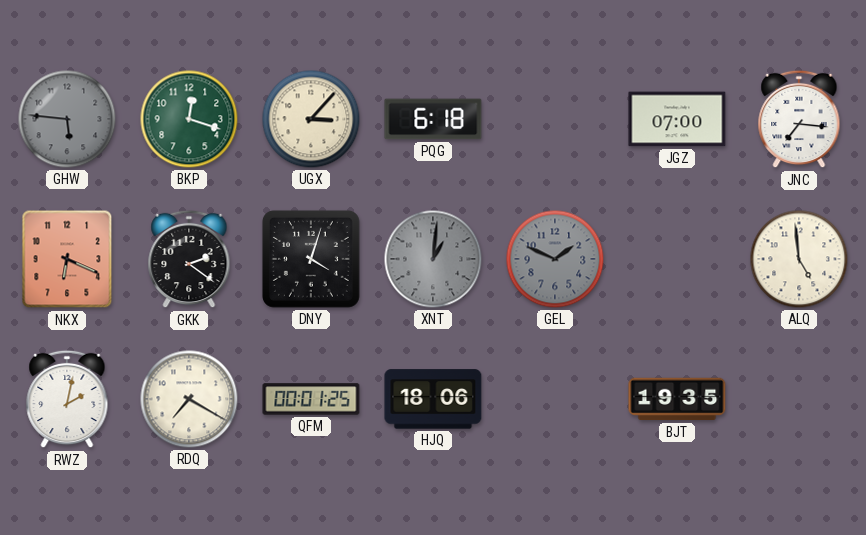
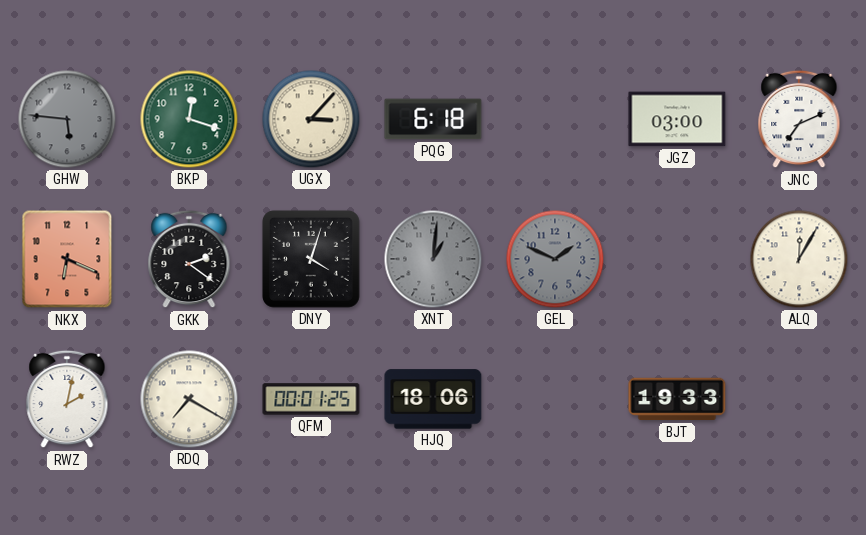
JGZ: 07:00 -> 03:00 (677, 119)
JNC: 7:16 -> 7:11 (799, 119)
ALQ: 4:59 -> 12:05 (799, 259)
BJT: 19:35 -> 19:33 (677, 399)
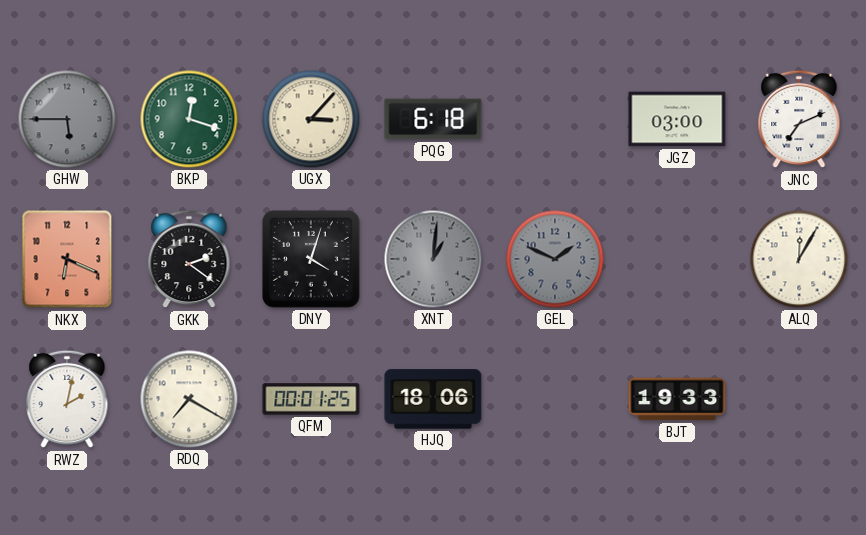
GHW: 5:46 -> 5:45 (67, 119)
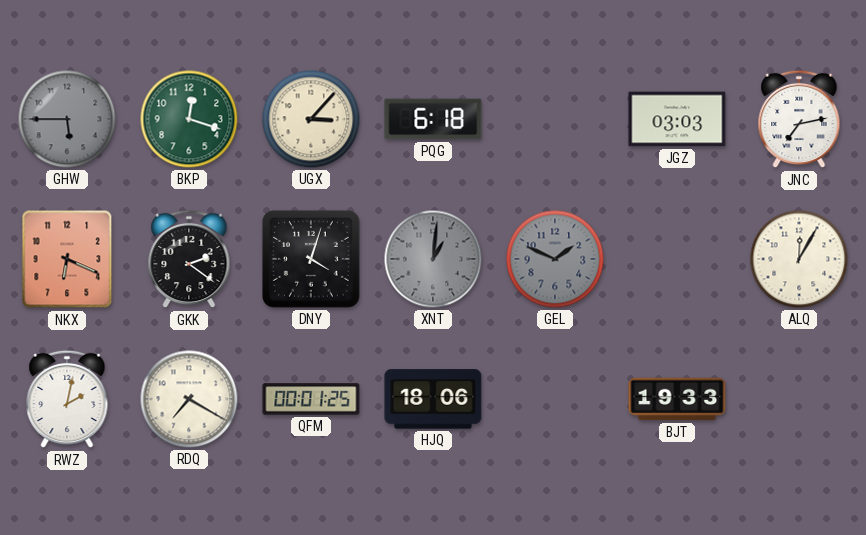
JGZ: 03:00 -> 03:03 (677, 119)
JNC: 7:11 -> 7:13 (799, 119)
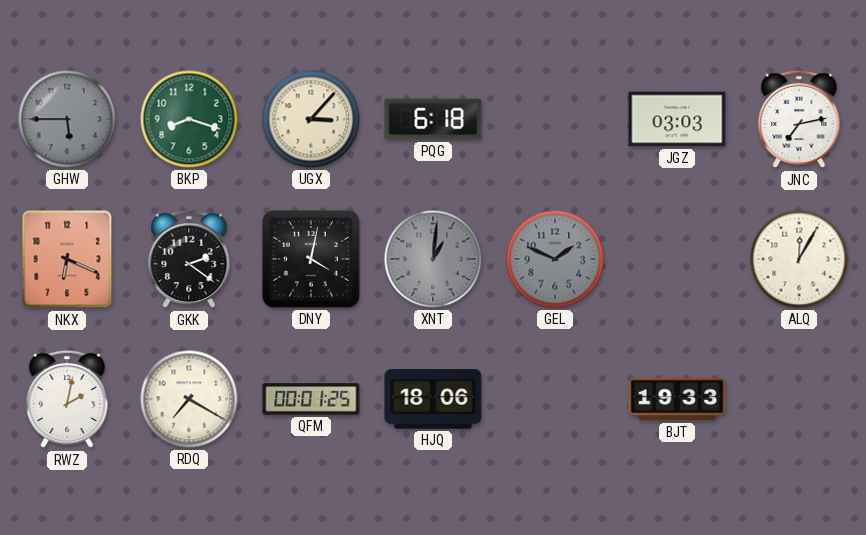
BKP: 12:18 -> 8:18 (189, 119)
DNY: 4:03 -> 4:02 (311, 259)
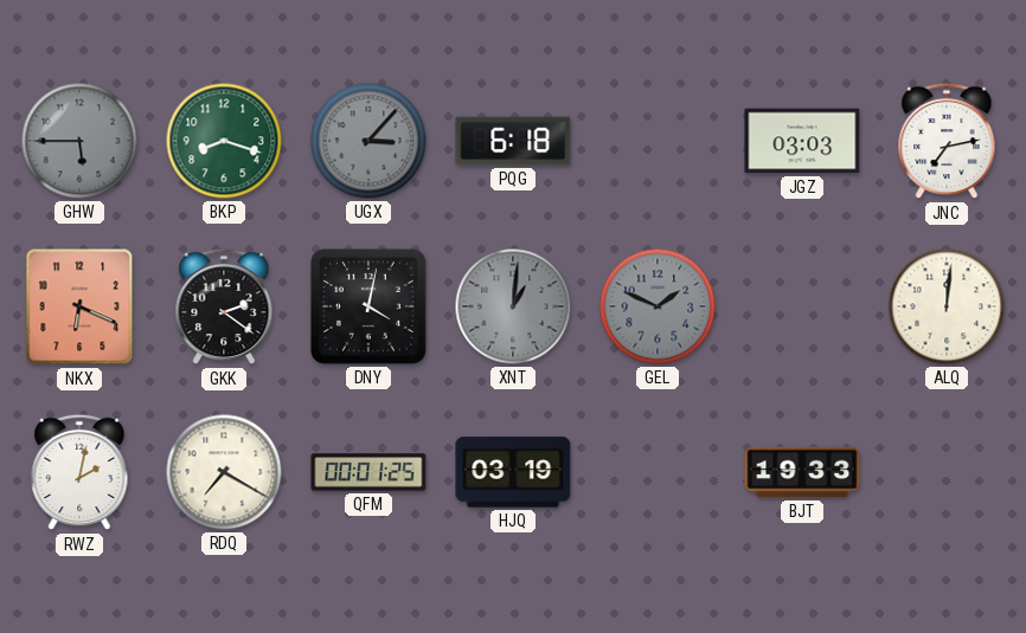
UGX dial: cream -> grey (368, 141)
ALQ: 12:05 -> 12:01 (947, 306)
HJQ: 18:06 -> 03:19 (513, 472)
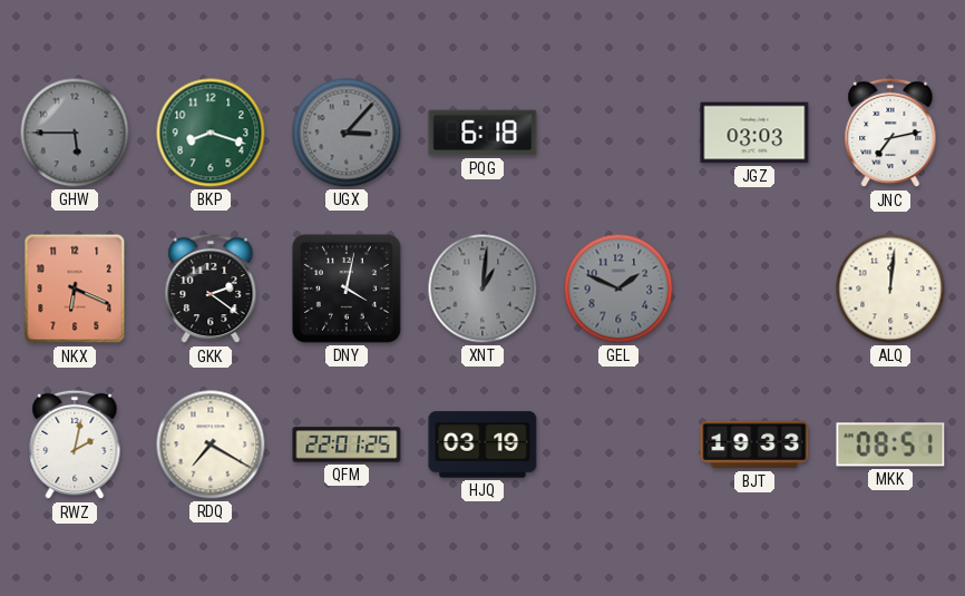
QFM: 00:01 -> 22:01 (347, 444)
MKK: none -> 08:51 (890, 444)
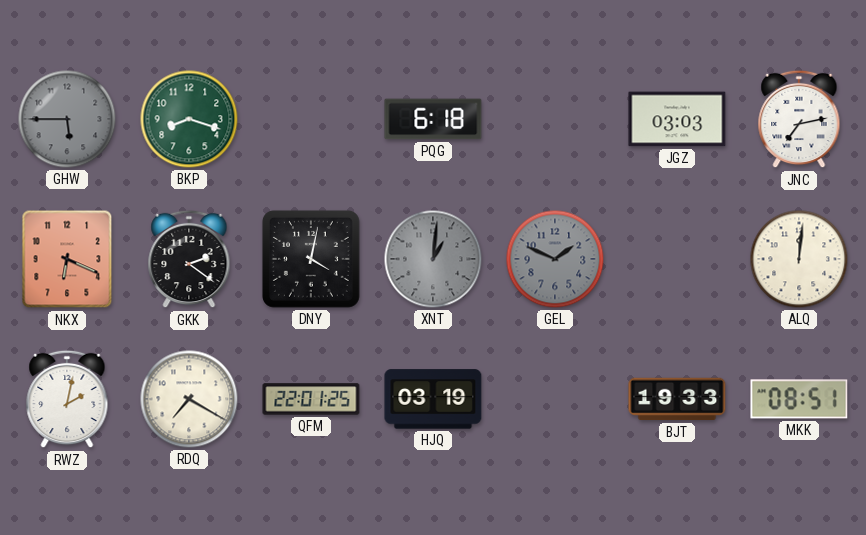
UGX: 3:07 -> none (347, 133)
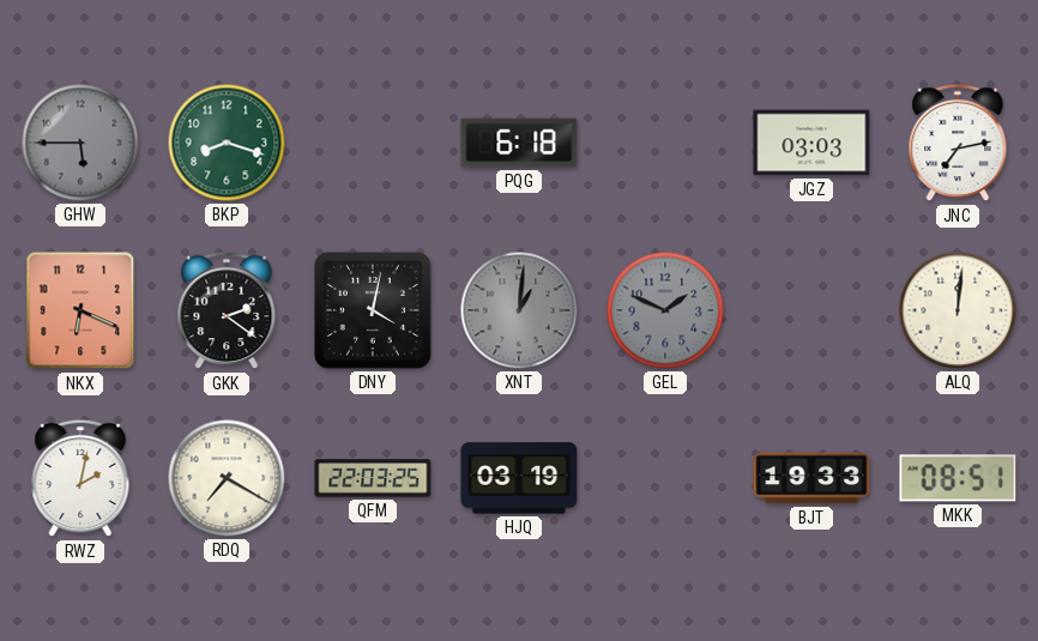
QFM: 22:01 -> 22:03 (373, 478)
